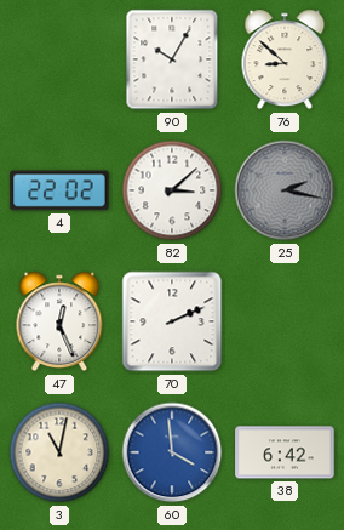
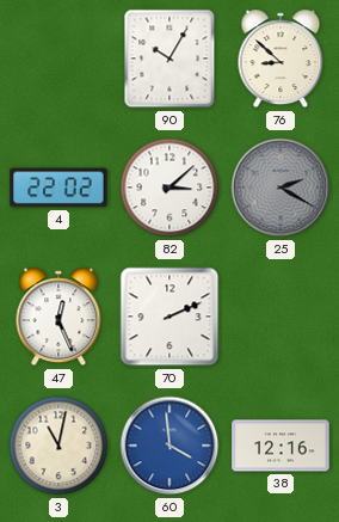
25: 2:17 -> 2:20 (281, 188)
38: 6:42 -> 12:16 (281, 446)
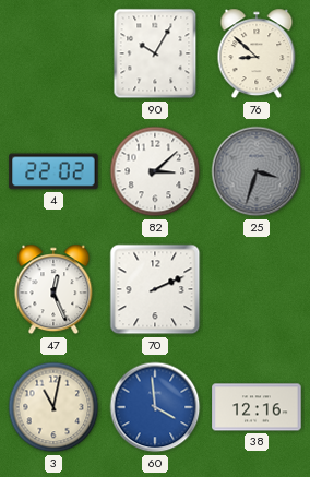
25: 2:20 -> 3:33 (257, 171)
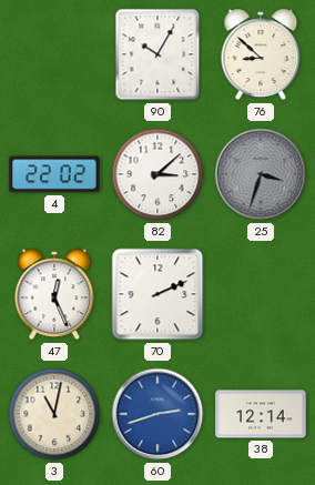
60: 3:59 -> 2:42 (157, 414)
38: 12:16 -> 12:14 (261, 414)
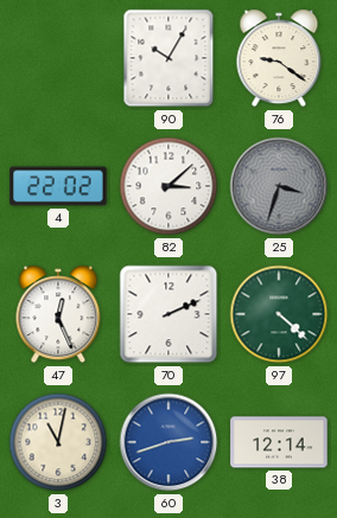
76: 8:52 -> 9:21 (279, 58)
97: none -> 4:22 (279, 314)
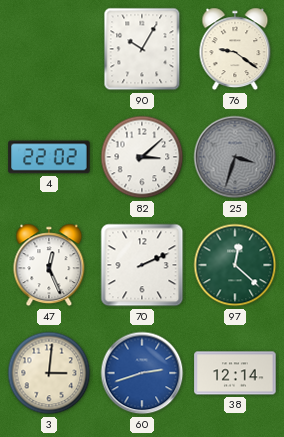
97: 4:22 -> 12:22 (235, 265)
3: 11:02 -> 3:01 (49, 373)
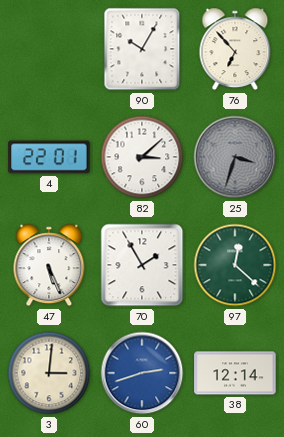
76: 9:21 -> 6:53 (235, 49)
4: 22:02 -> 22:01 (49, 157)
47: 12:26 -> 5:26 (49, 265)
70: 2:11 -> 1:55 (142, 265)
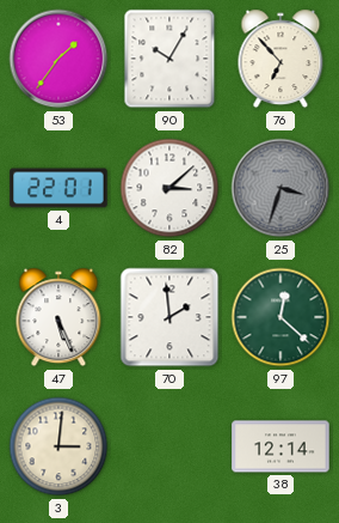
53: none -> 1:36 (58, 59)
70: 1:55 -> 1:59 (169, 317)
60: 2:42 -> none (142, 373)
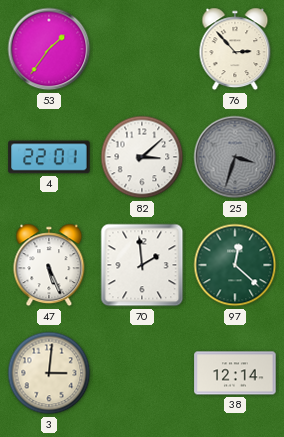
90: 10:05 -> none (169, 59)
76: 6:53 -> 2:53 (235, 49)
